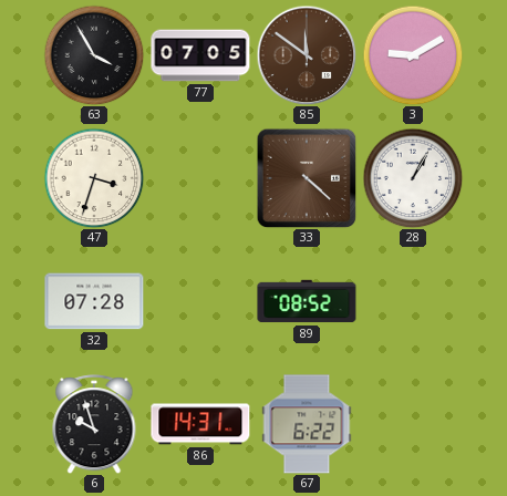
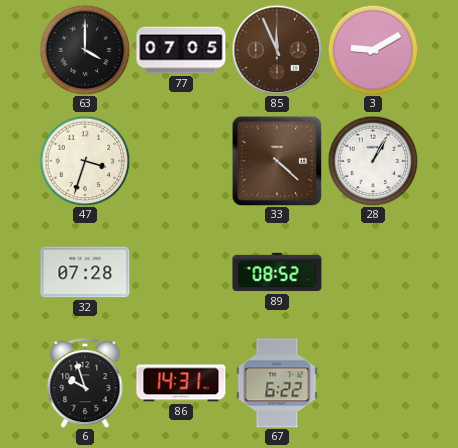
63: 3:55 -> 4:00 (85, 50)
85: 11:51 -> 11:56 (277, 50)
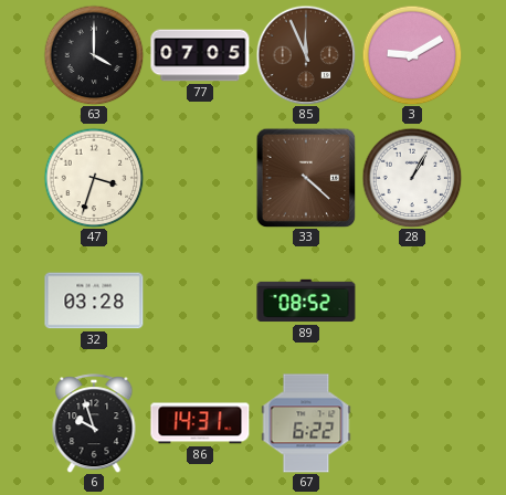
32: 07:28 -> 03:28 (94, 301)
